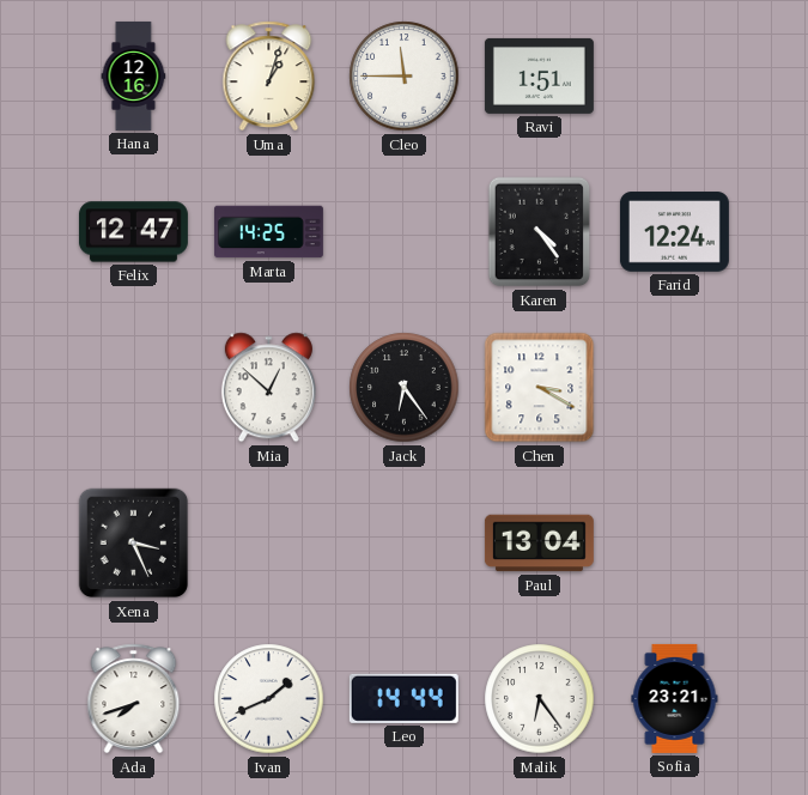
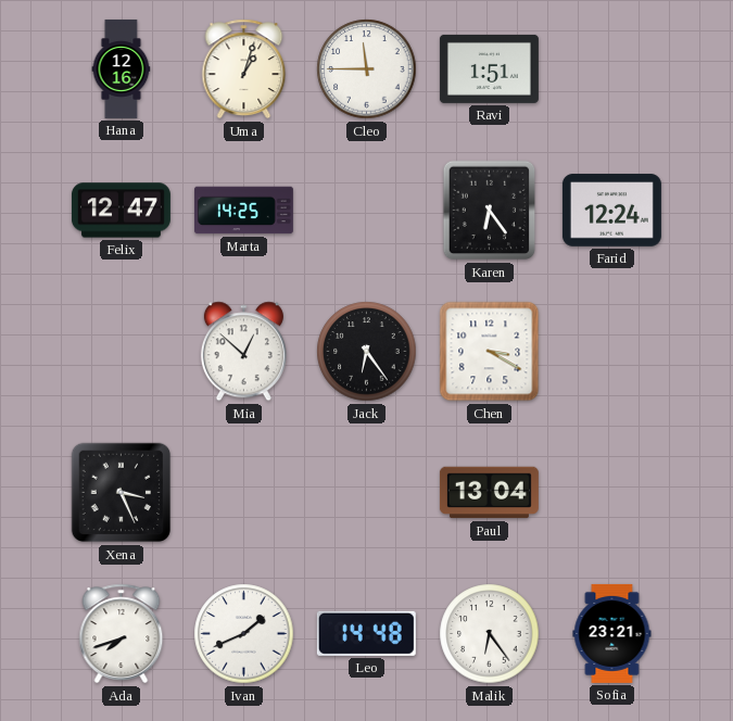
Karen: 4:24 -> 6:24 (490, 211)
Leo: 14:44 -> 14:48 (366, 633)
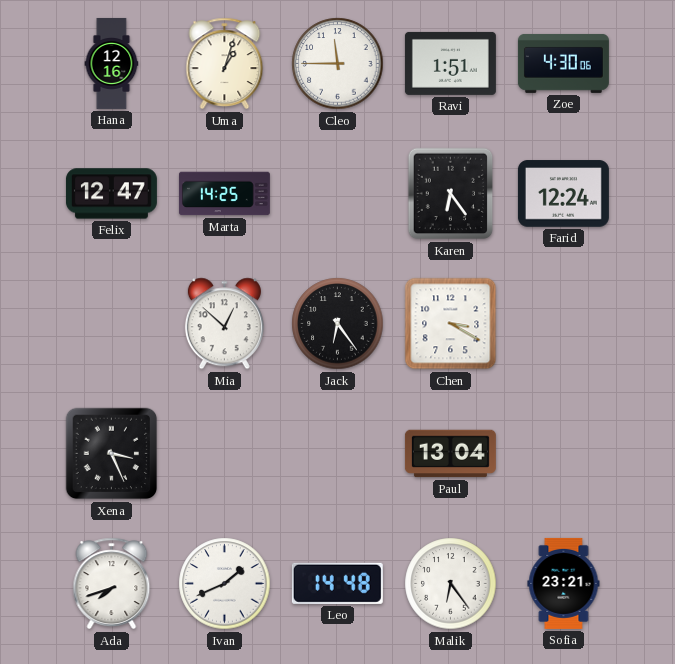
Zoe: none -> 4:30 (563, 63)
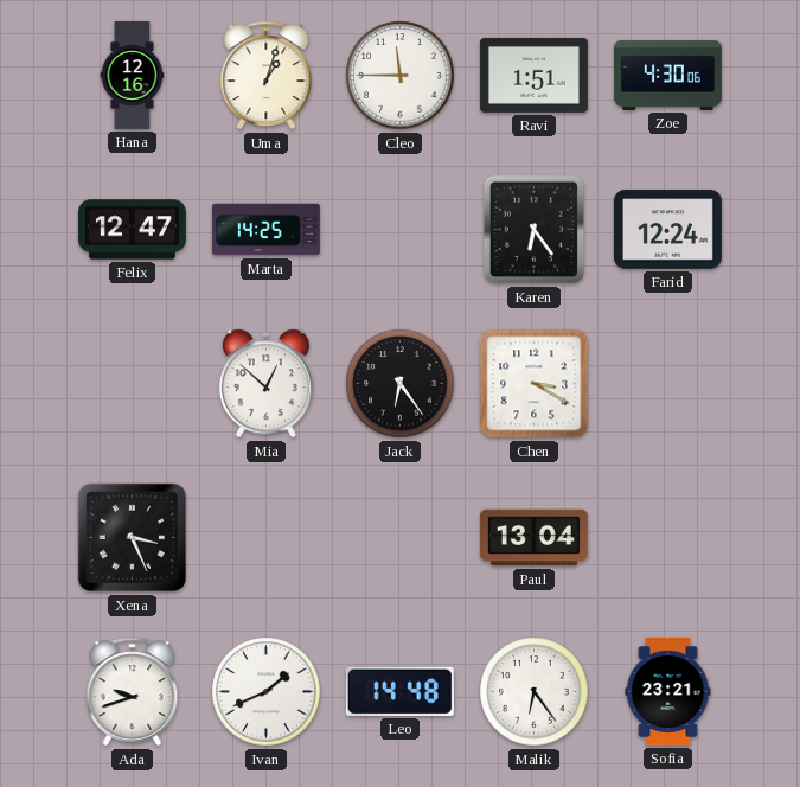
Ada: 7:42 -> 9:42 (133, 692)
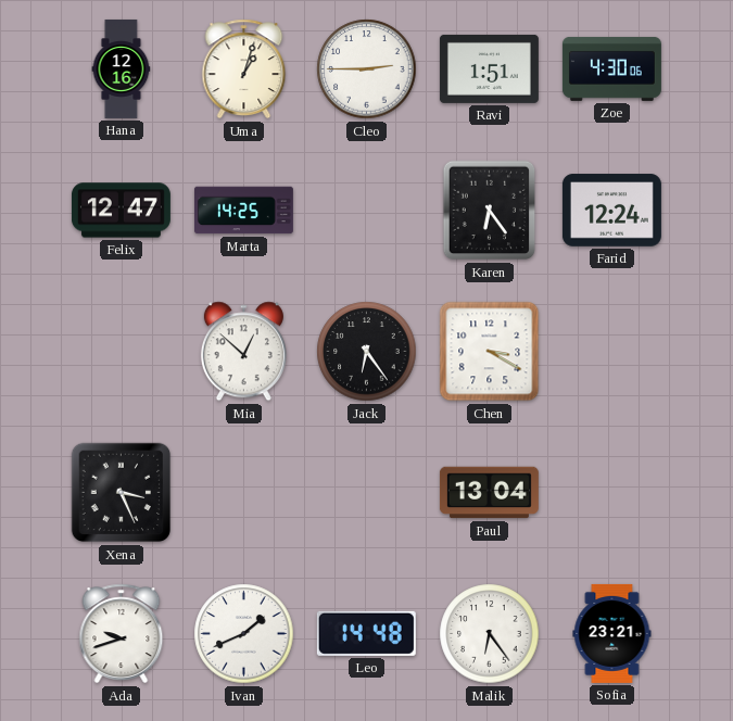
Cleo: 11:45 -> 2:45 (367, 69)
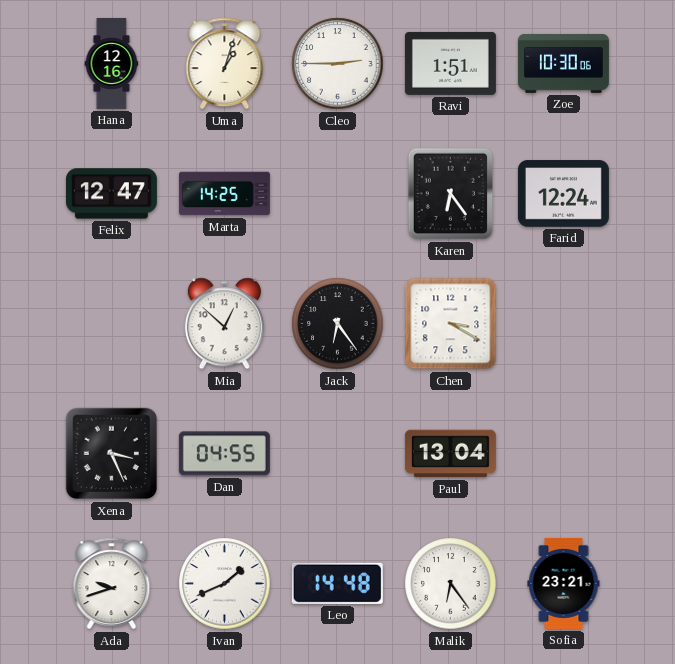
Zoe: 4:30 -> 10:30 (563, 63)
Dan: none -> 04:55 (224, 454)
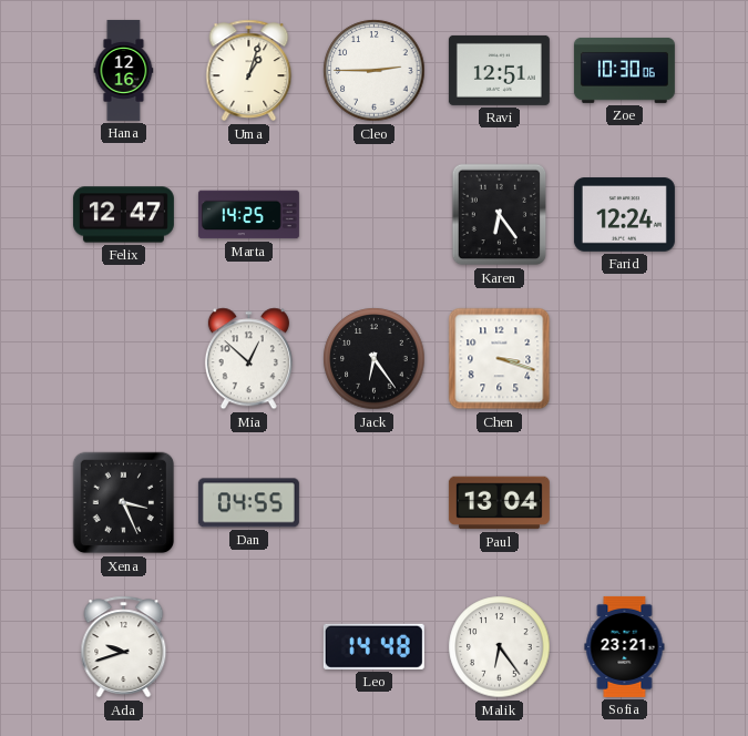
Ravi: 1:51 -> 12:51 (499, 70)
Chen: 3:20 -> 3:18 (500, 359)
Ivan: 1:41 -> none (225, 584)
